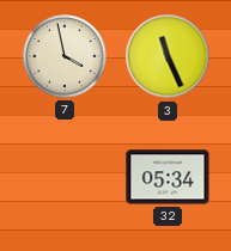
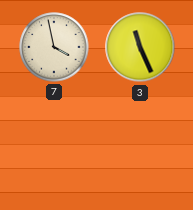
32: 05:34 -> none (168, 177)
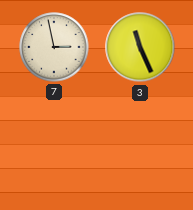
7: 3:58 -> 2:58 (54, 47)
